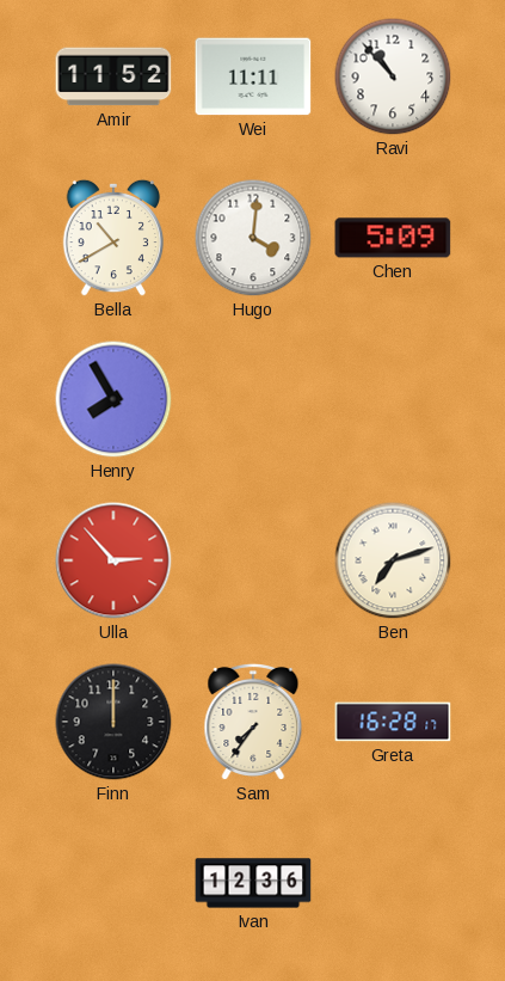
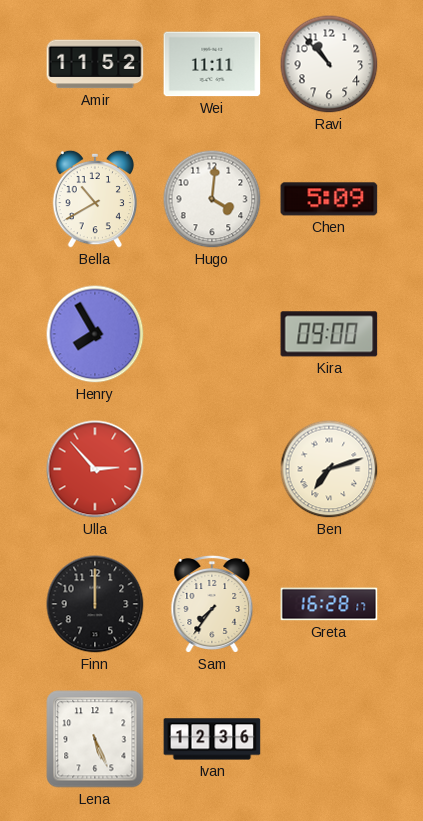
Kira: none -> 09:00 (329, 334)
Lena: none -> 5:26 (95, 739)
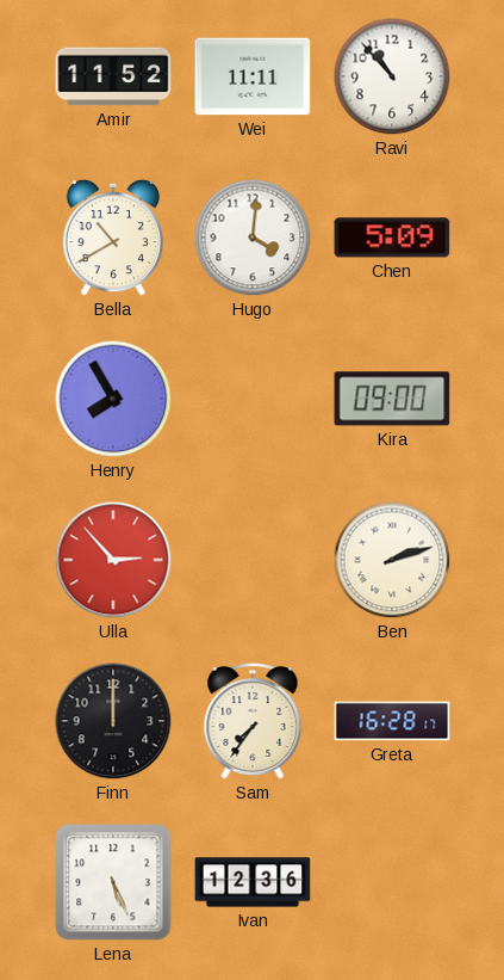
Ben: 7:12 -> 2:12 (392, 560)
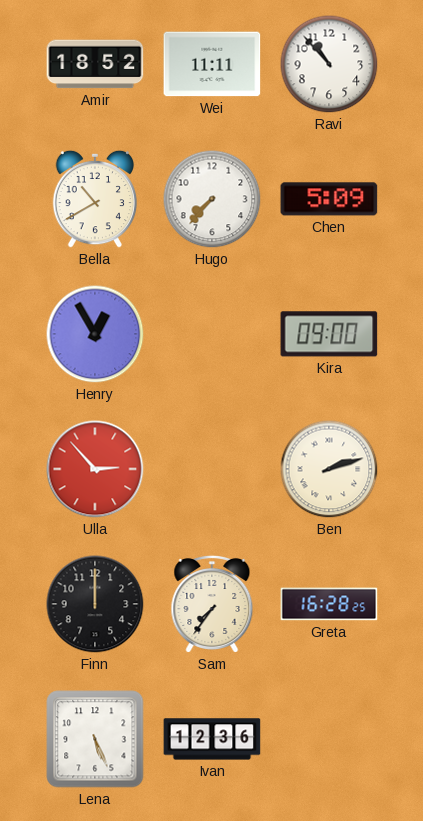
Amir: 11:52 -> 18:52 (95, 64)
Hugo: 4:01 -> 7:37 (212, 199)
Henry: 7:55 -> 12:55 (95, 334)
Greta: 16:28:17 -> 16:28:25 (329, 604)
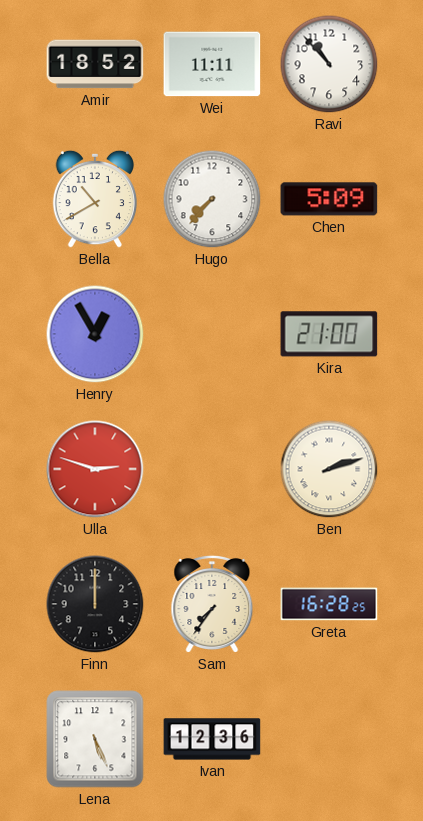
Kira: 09:00 -> 21:00 (329, 334)
Ulla: 2:53 -> 2:48 (95, 469)
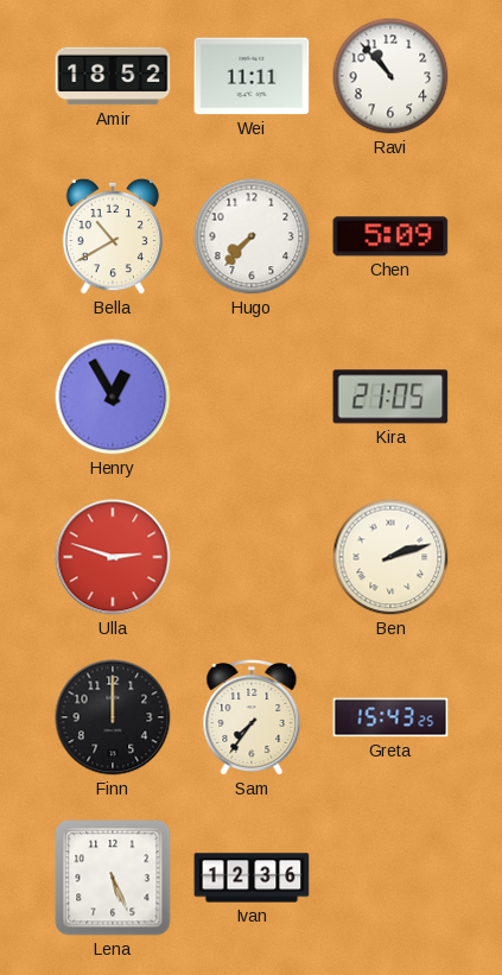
Kira: 21:00 -> 21:05 (390, 397)
Greta: 16:28 -> 15:43 (390, 717)
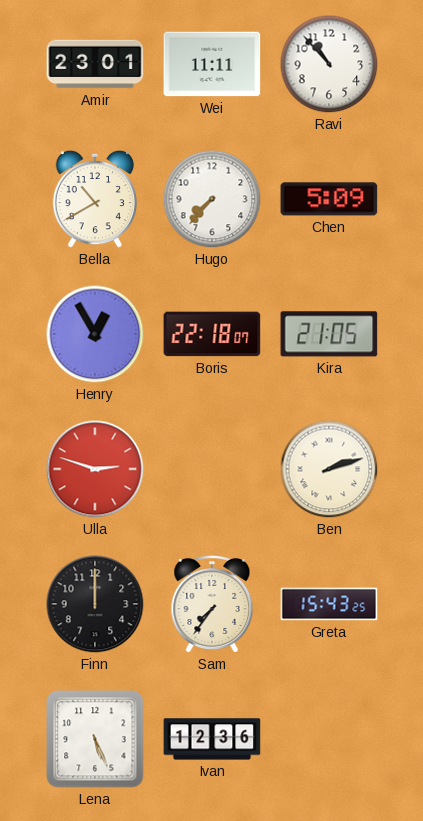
Amir: 18:52 -> 23:01 (95, 64)
Boris: none -> 22:18 (212, 334)
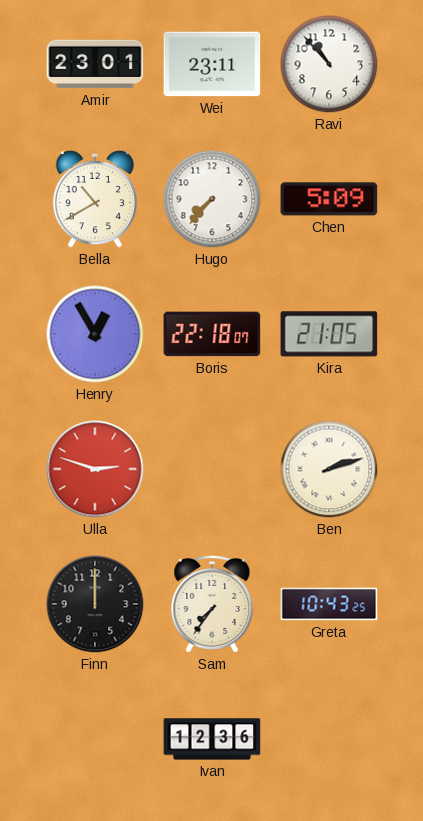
Wei: 11:11 -> 23:11 (212, 64)
Greta: 15:43 -> 10:43 (329, 604)
Lena: 5:26 -> none (95, 739)
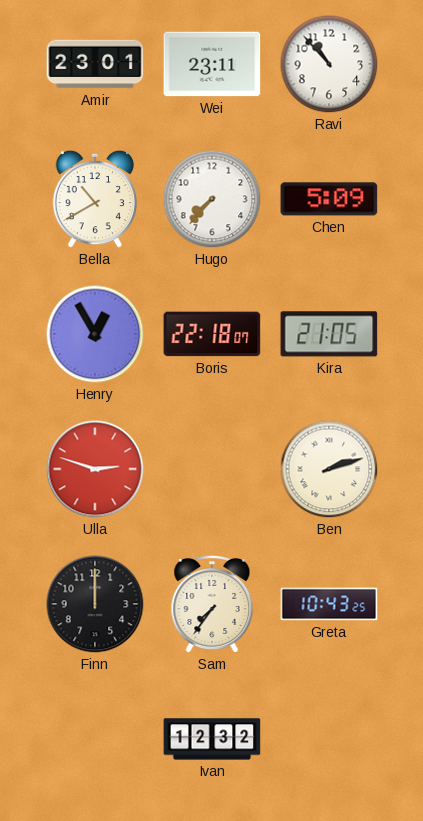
Ivan: 12:36 -> 12:32 (212, 739)
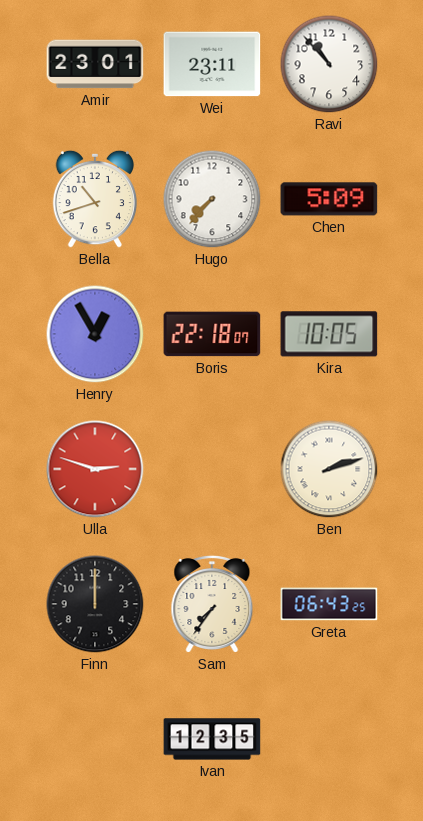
Bella: 10:40 -> 10:42 (95, 199)
Kira: 21:05 -> 10:05 (329, 334)
Greta: 10:43 -> 06:43 (329, 604)
Ivan: 12:32 -> 12:35 (212, 739)
